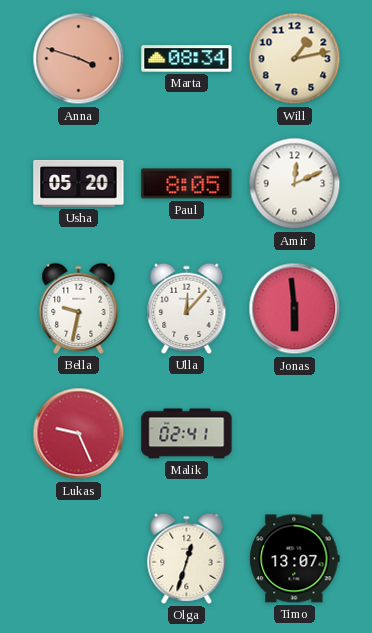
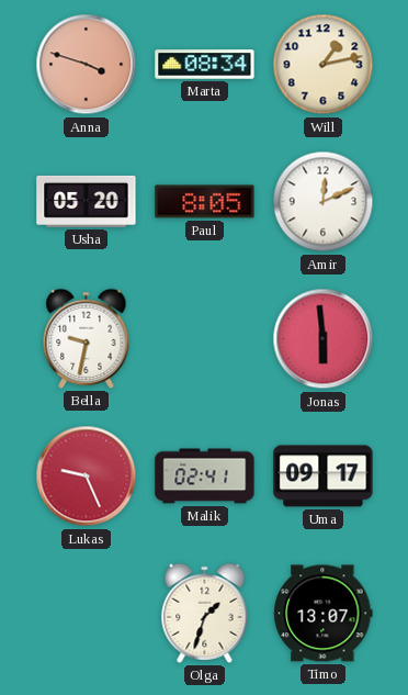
Ulla: 12:07 -> none (187, 308)
Uma: none -> 09:17 (324, 477)
Olga: 12:33 -> 1:33 (205, 613)
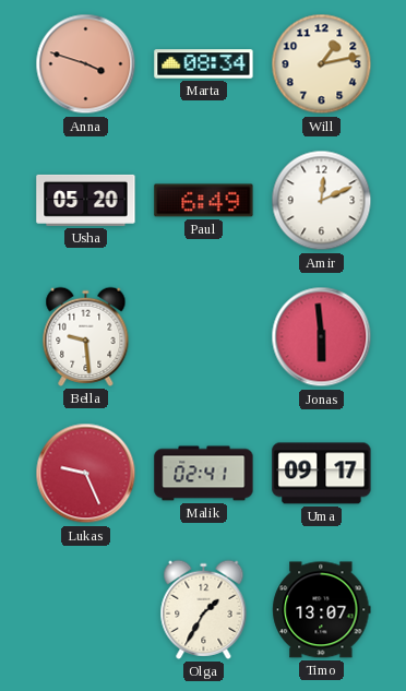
Paul: 8:05 -> 6:49 (204, 201)
Bella: 9:32 -> 9:29 (86, 336)
Olga: 1:33 -> 1:35 (204, 609)
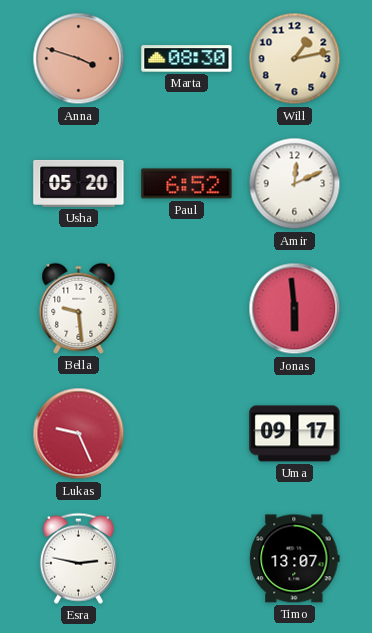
Marta: 08:34 -> 08:30 (187, 59)
Paul: 6:49 -> 6:52 (187, 184)
Malik: 02:41 -> none (204, 474)
Esra: none -> 2:47 (78, 558)
Olga: 1:35 -> none (204, 609)
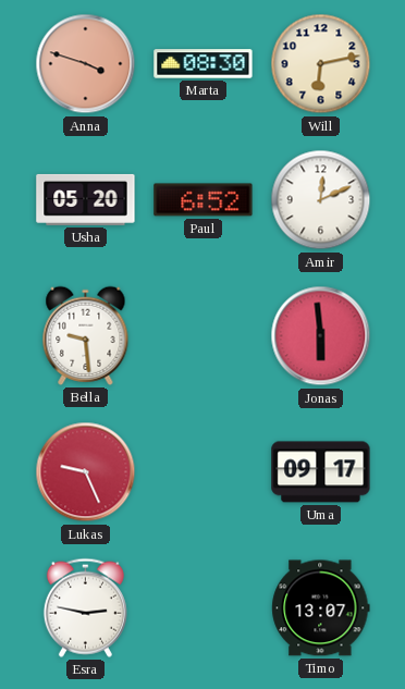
Will: 1:13 -> 6:13 (321, 64)
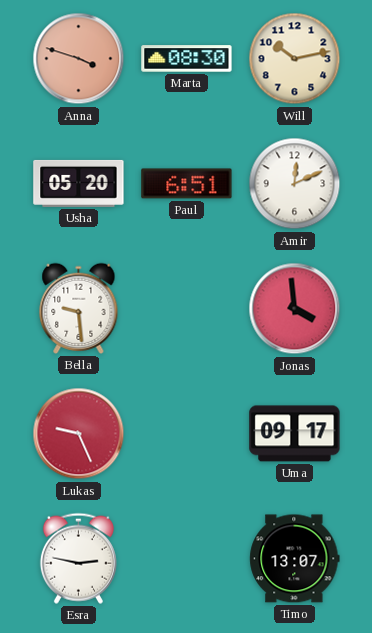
Will: 6:13 -> 10:13 (295, 59)
Paul: 6:52 -> 6:51 (187, 184)
Jonas: 5:59 -> 3:59 (295, 309)
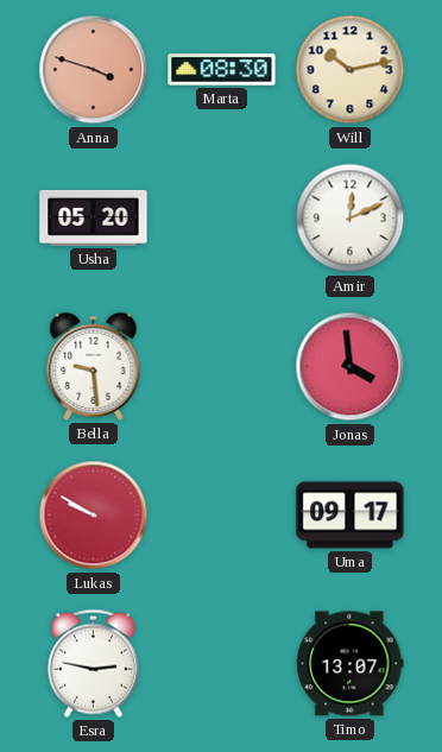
Paul: 6:51 -> none (187, 184)
Lukas: 9:26 -> 9:50 (94, 516)
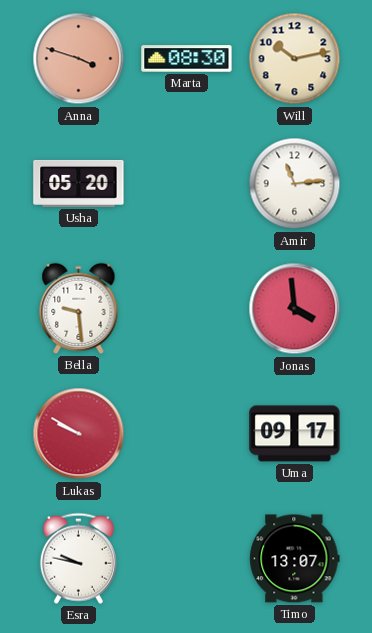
Amir: 12:11 -> 11:14 (295, 184)
Esra: 2:47 -> 9:47 (78, 558)
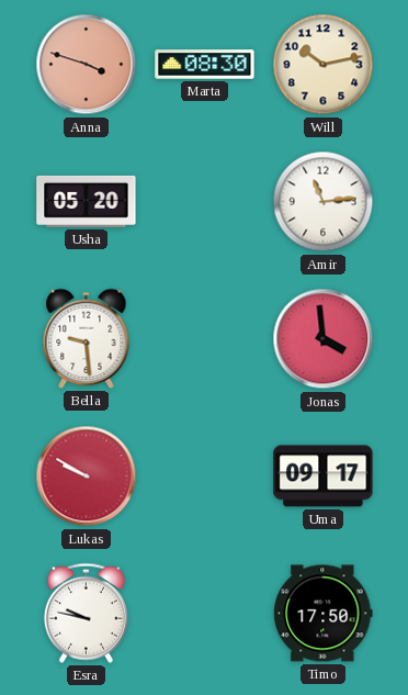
Timo: 13:07 -> 17:50 (324, 614)
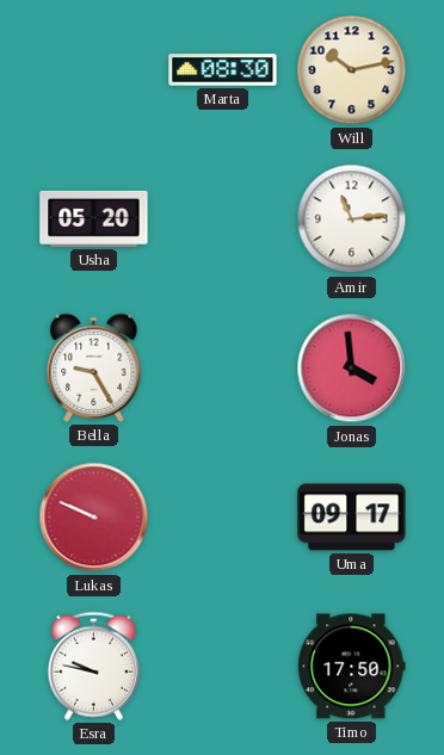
Anna: 3:48 -> none (87, 65)
Bella: 9:29 -> 9:25 (94, 367)
Lukas: 9:50 -> 9:49 (94, 518)
